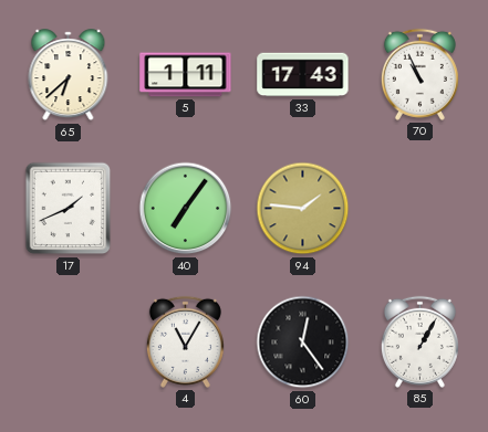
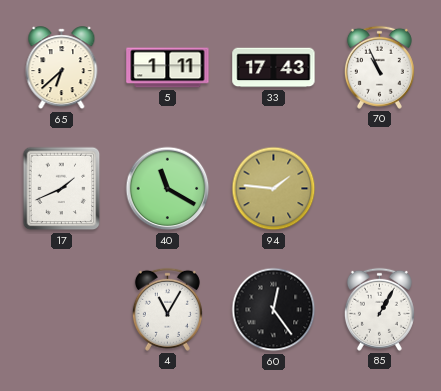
40: 7:06 -> 11:20 (168, 189)
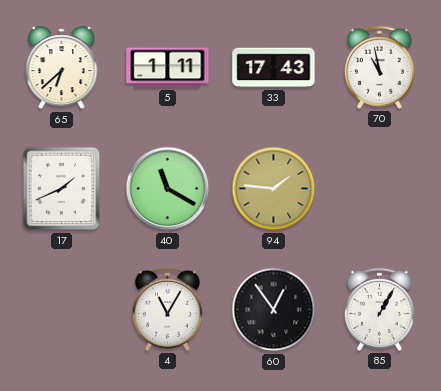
70: 10:56 -> 10:58 (379, 67)
60: 12:24 -> 12:54 (274, 310)
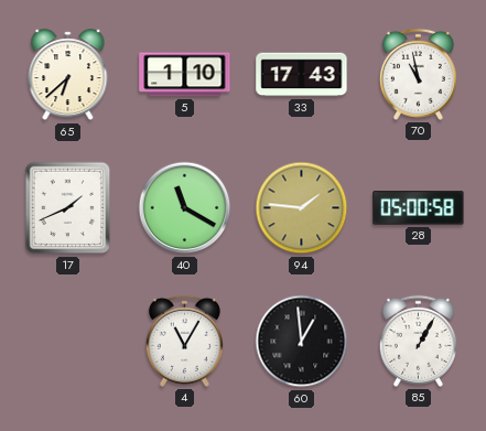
5: 1:11 -> 1:10 (185, 75)
28: none -> 05:00 (419, 208)
60: 12:54 -> 12:59 (302, 342)
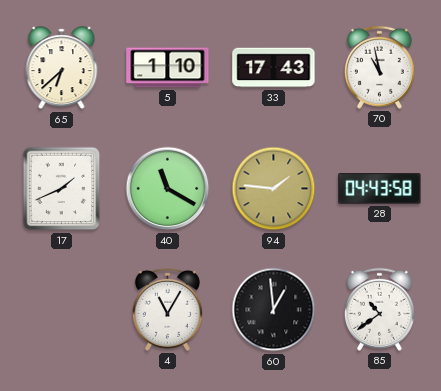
28: 05:00 -> 04:43 (380, 189)
85: 1:05 -> 10:39 (379, 309)
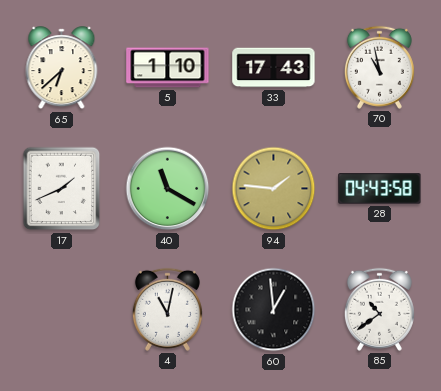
4: 11:05 -> 11:02 (167, 309)
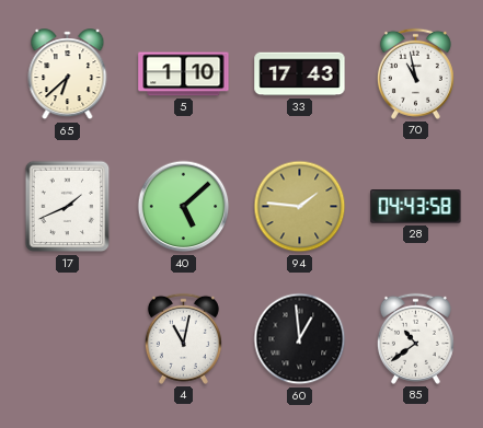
40: 11:20 -> 5:08 (184, 207)
